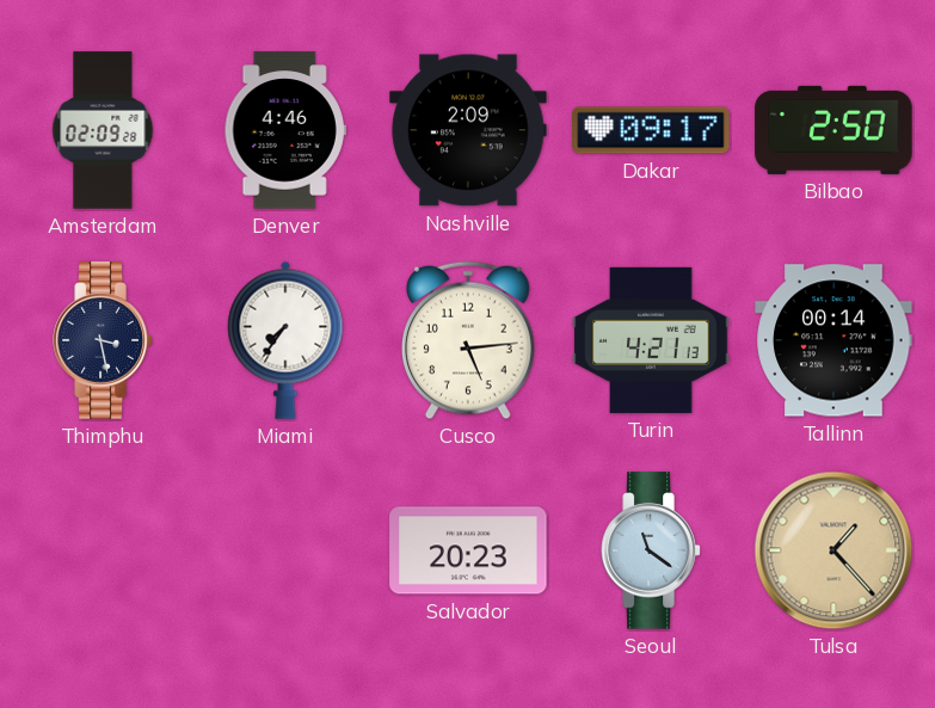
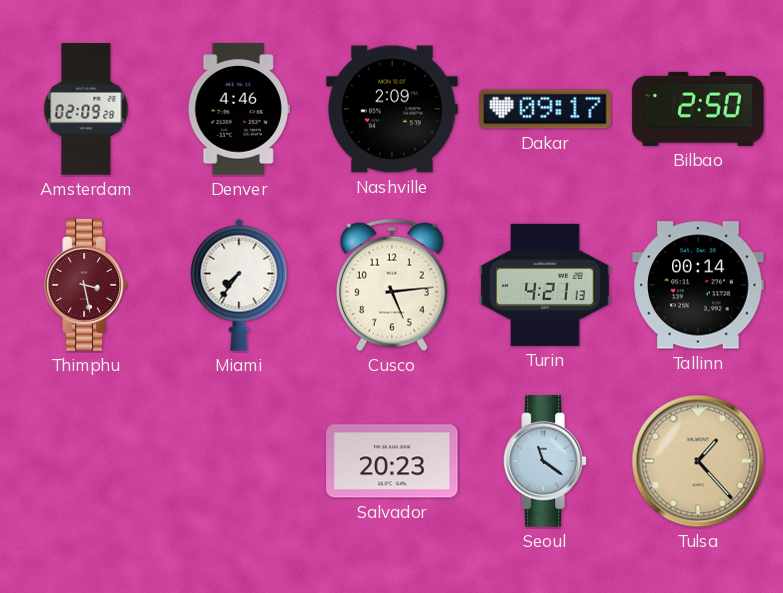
Thimphu dial: navy -> burgundy (86, 285)
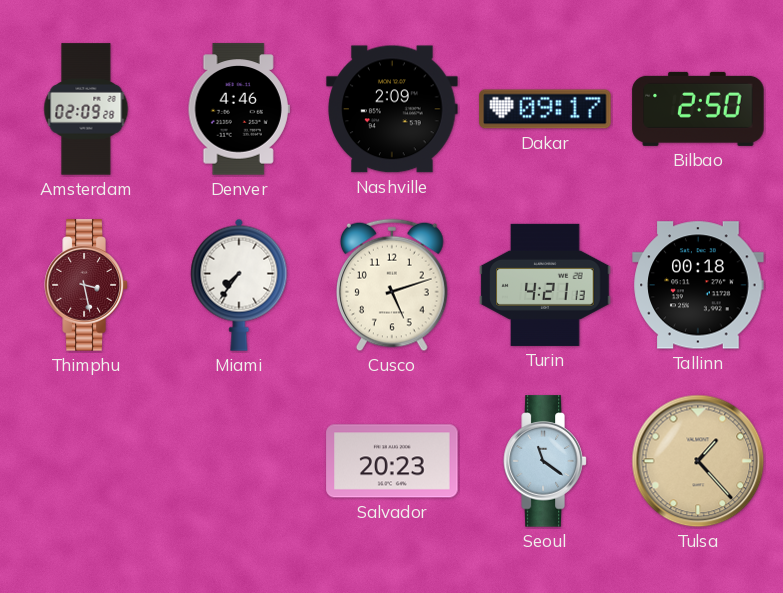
Cusco: 5:14 -> 5:12 (393, 285)
Tallinn: 00:14 -> 00:18 (698, 285)
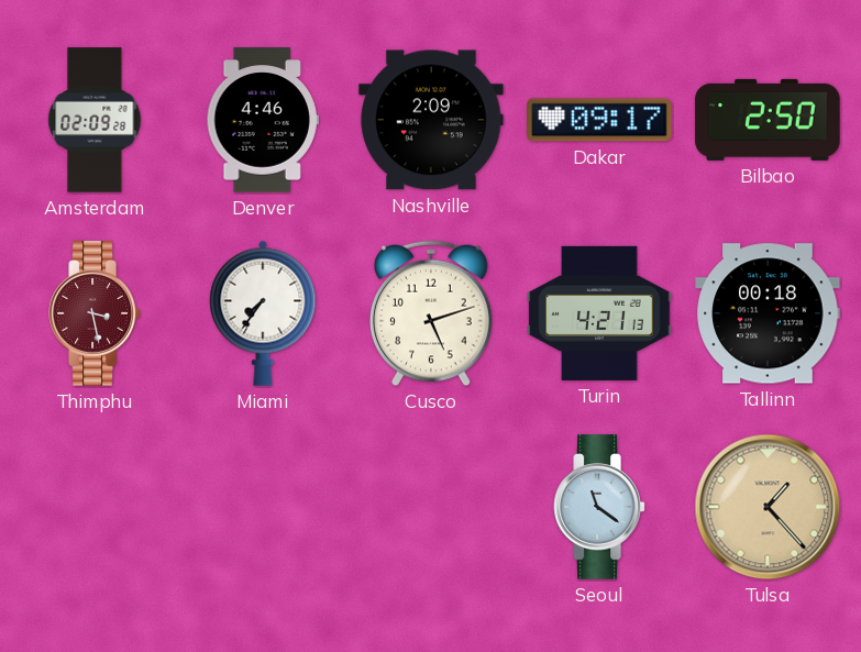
Salvador: 20:23 -> none (392, 461)
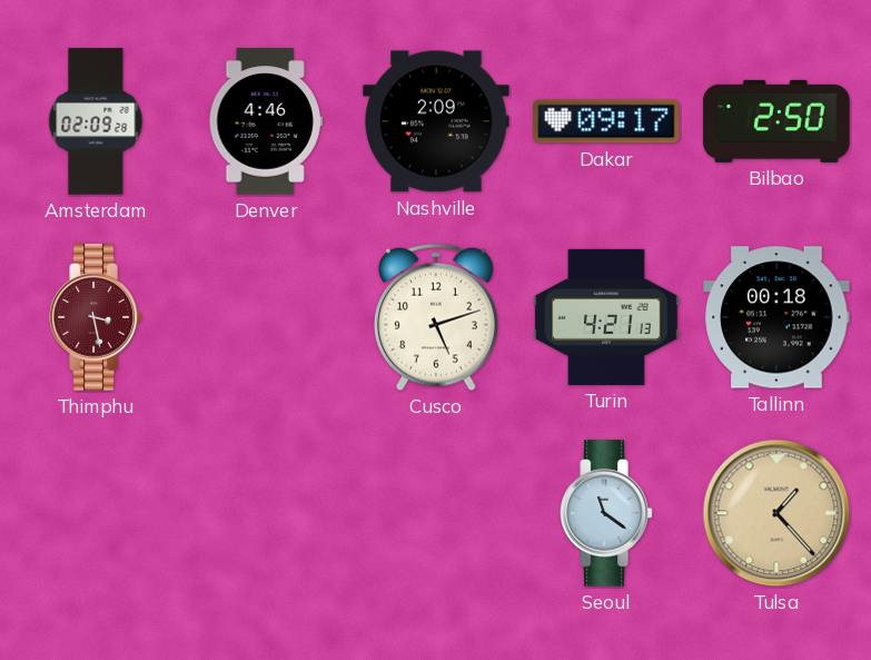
Miami: 7:36 -> none (263, 313)
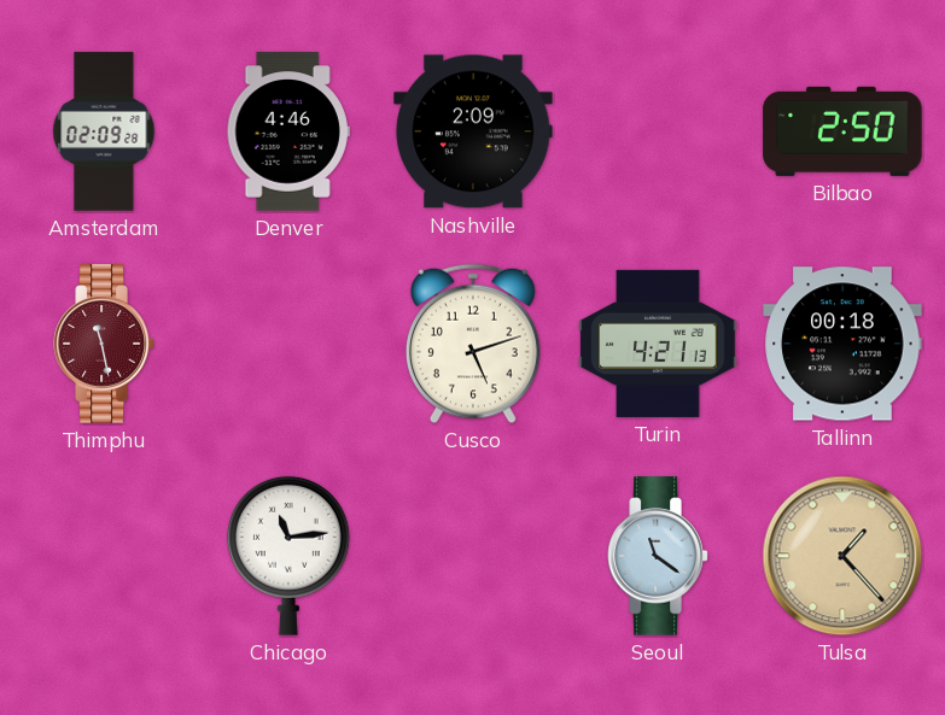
Dakar: 09:17 -> none (606, 121)
Thimphu: 3:28 -> 11:28 (104, 344)
Chicago: none -> 11:14 (288, 556)
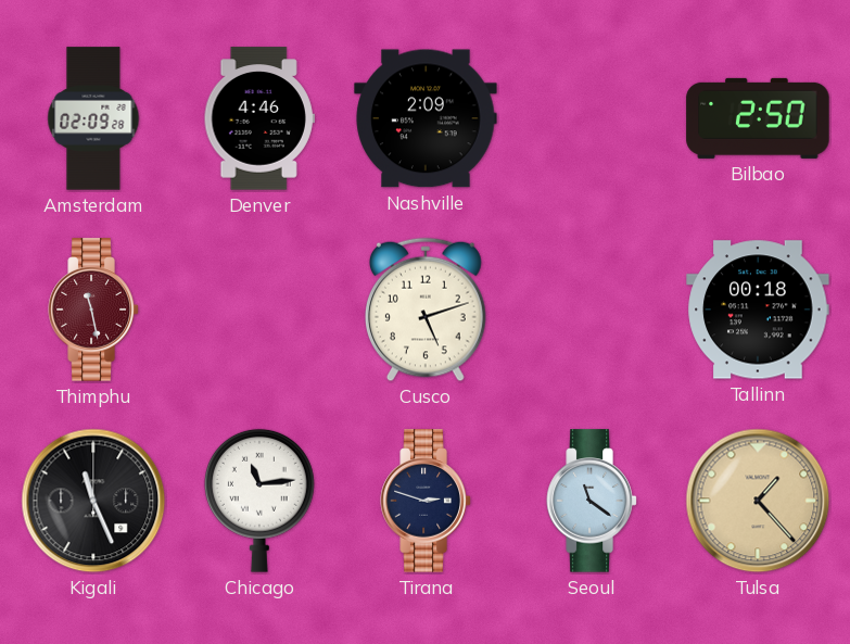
Turin: 4:21 -> none (658, 344)
Kigali: none -> 11:26 (93, 501)
Tirana: none -> 2:48 (426, 501)
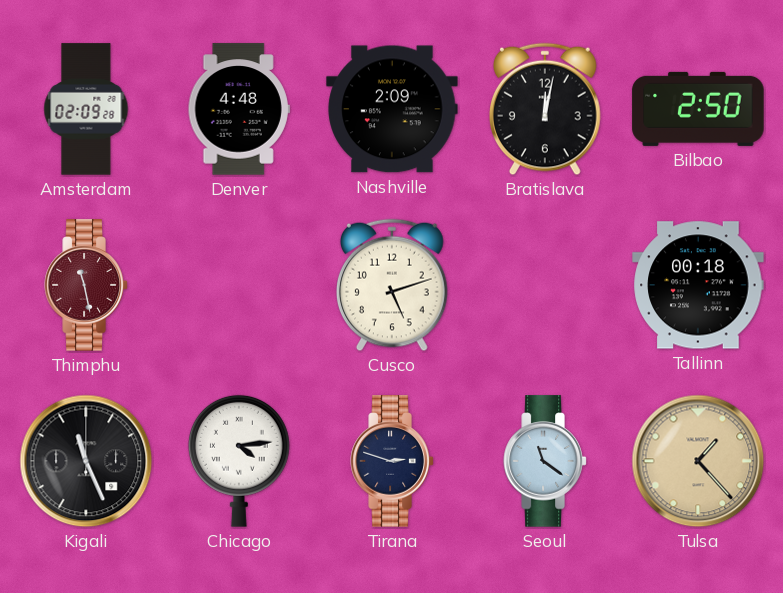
Denver: 4:46 -> 4:48 (239, 109)
Bratislava: none -> 12:02 (546, 109)
Chicago: 11:14 -> 4:14 (239, 461)
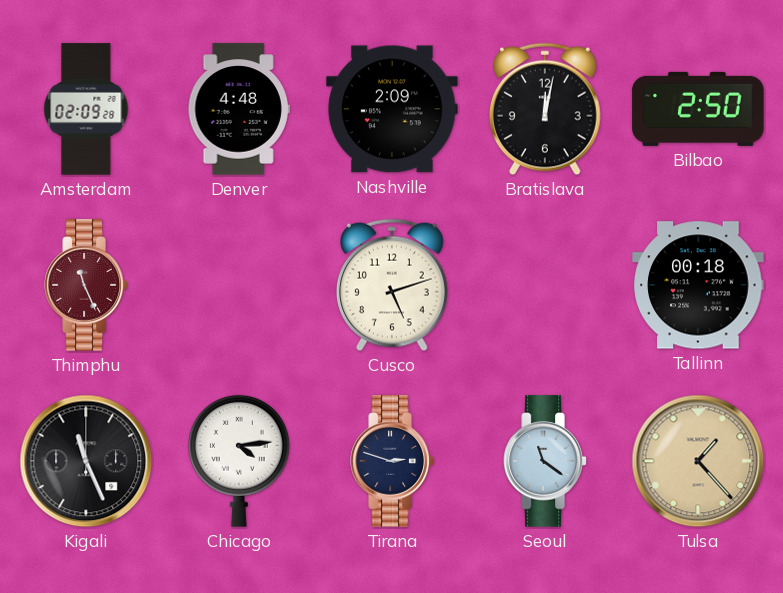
Thimphu: 11:28 -> 11:26 (86, 285)
